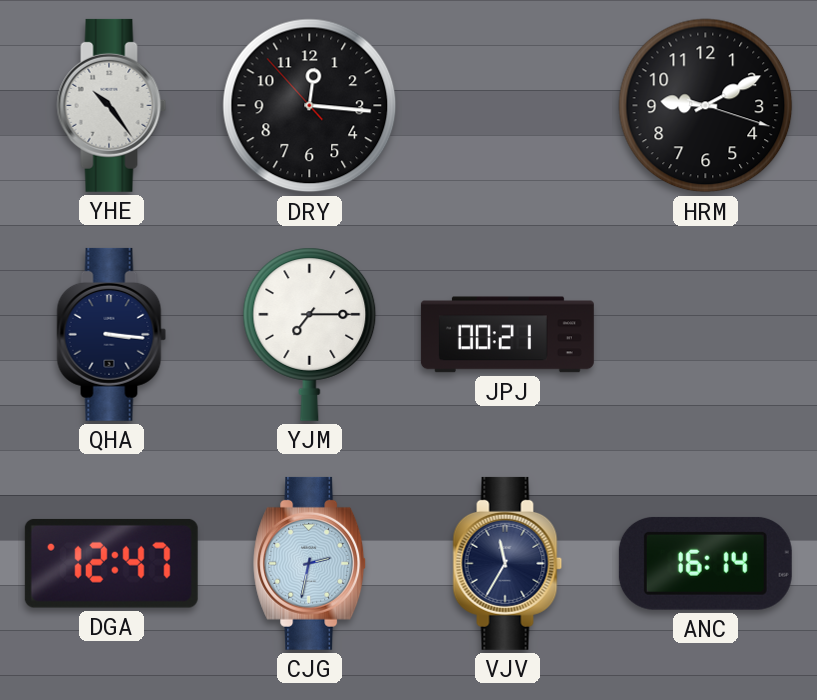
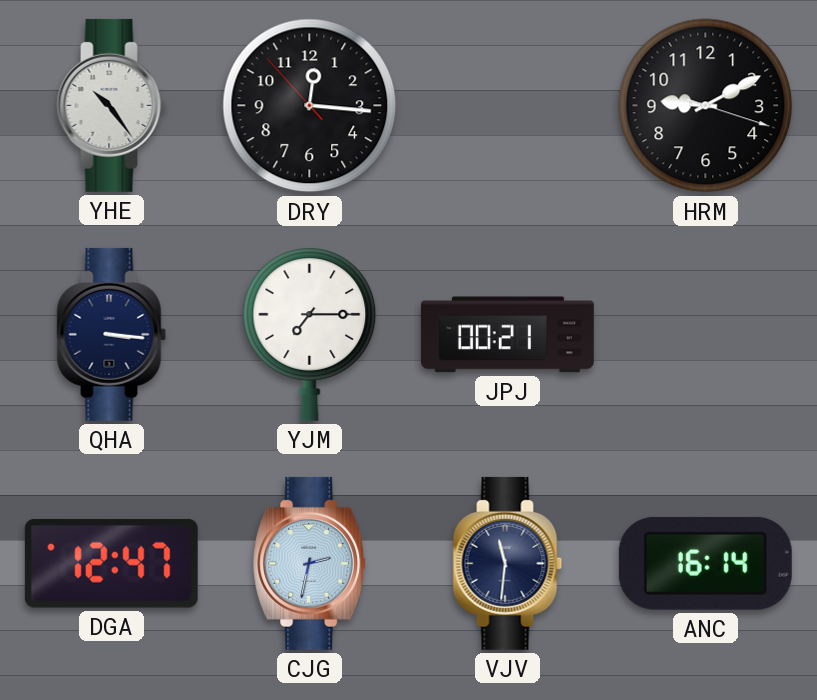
VJV: 11:35 -> 11:31 (508, 563)
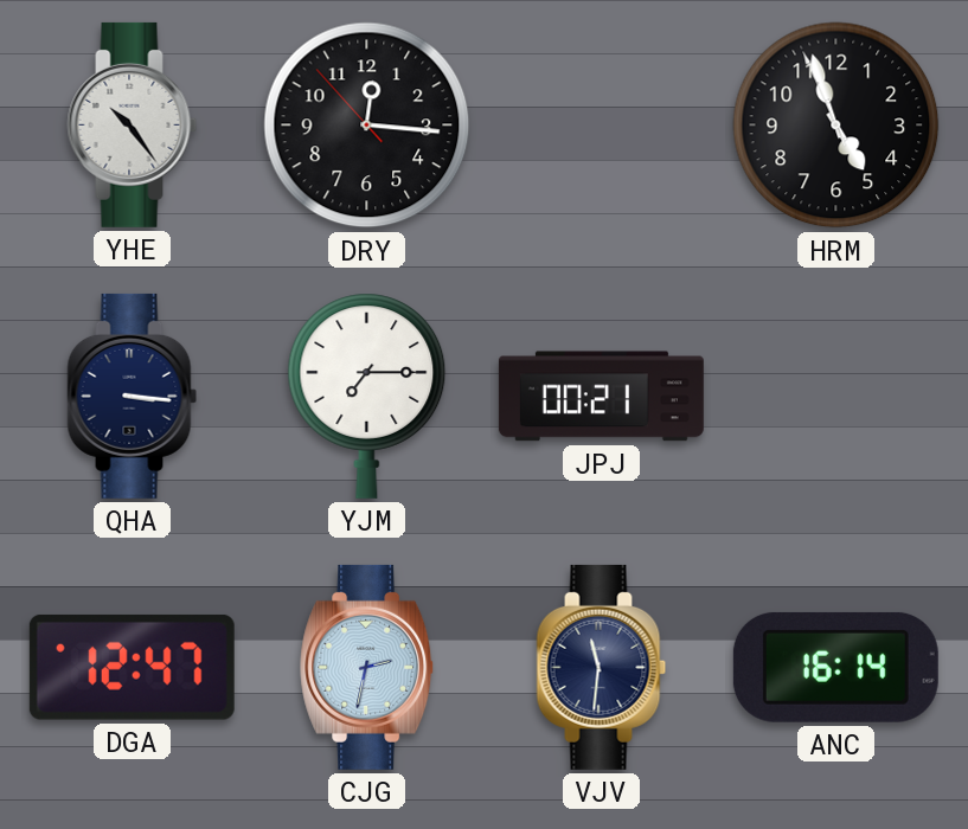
HRM: 9:10 -> 4:56 (836, 126)
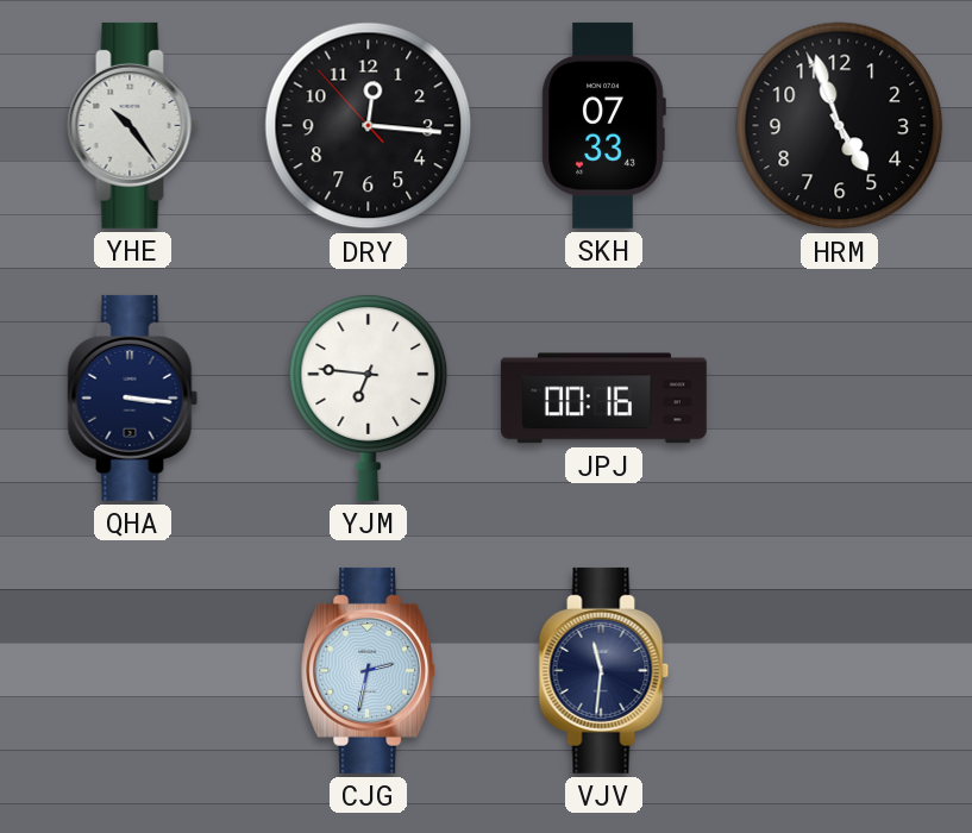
SKH: none -> 07:33 (603, 125)
YJM: 7:15 -> 6:46 (369, 397)
JPJ: 00:21 -> 00:16 (603, 399)
DGA: 12:47 -> none (132, 667)
ANC: 16:14 -> none (835, 667)
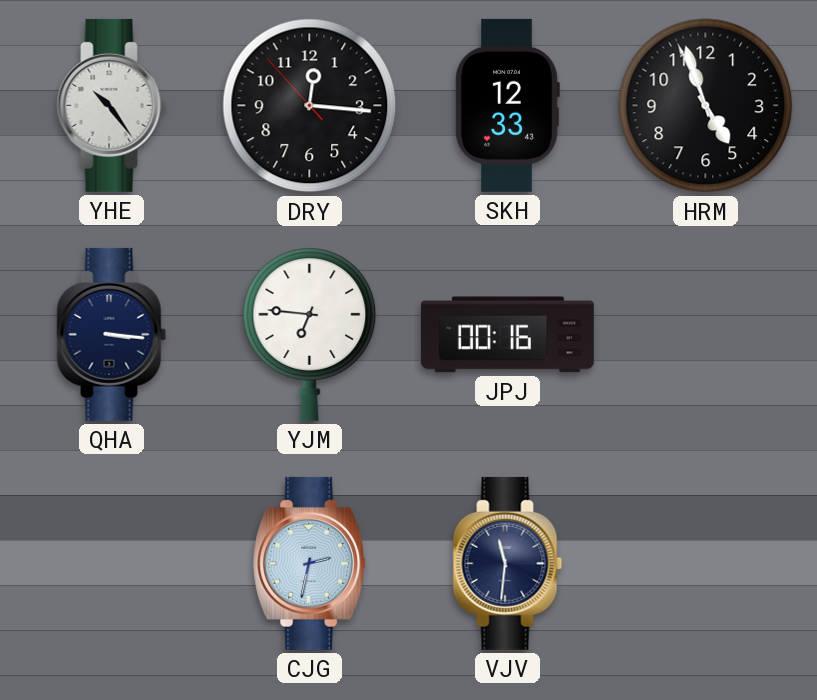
SKH: 07:33 -> 12:33 (507, 105)
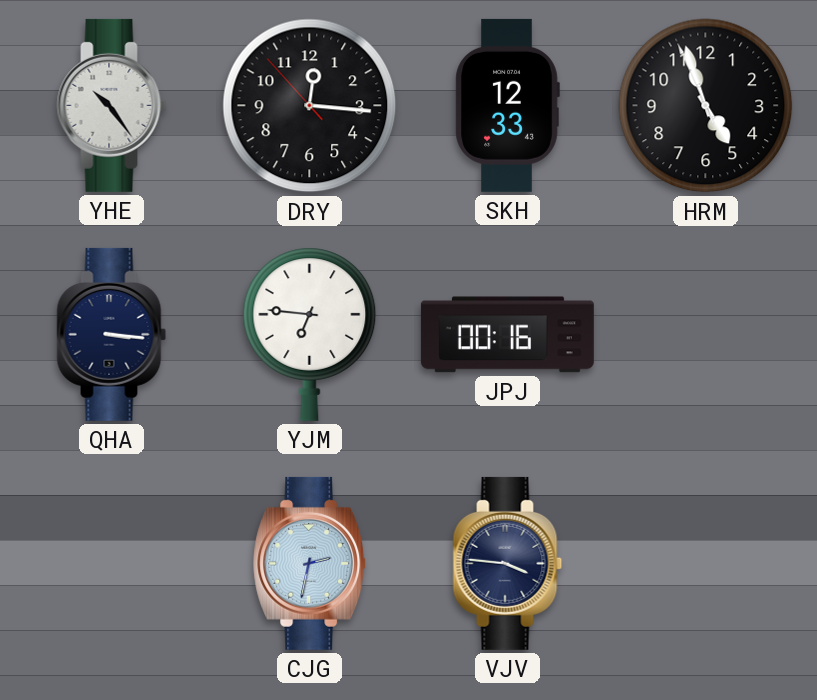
VJV: 11:31 -> 3:46 (508, 563)
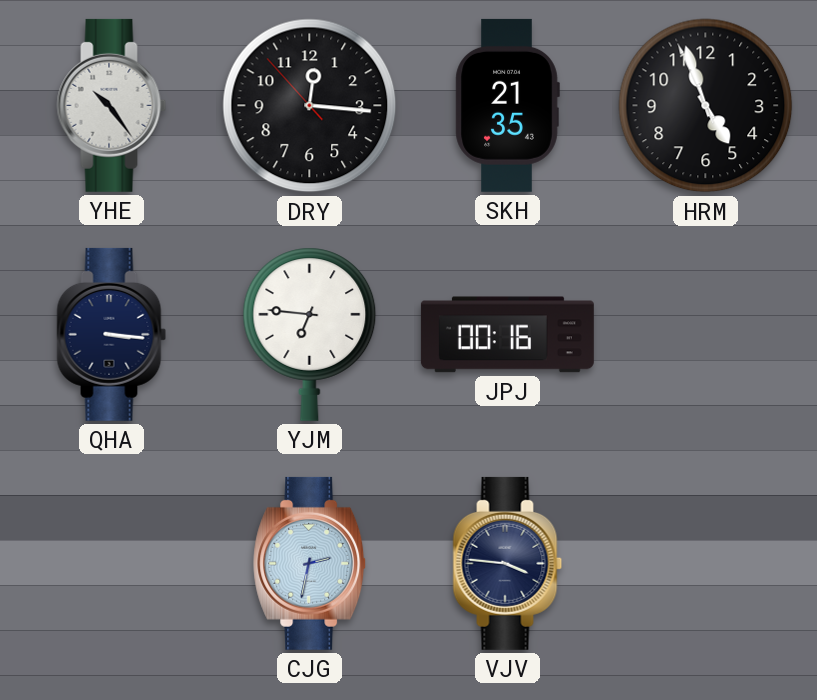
SKH: 12:33 -> 21:35 (507, 105)
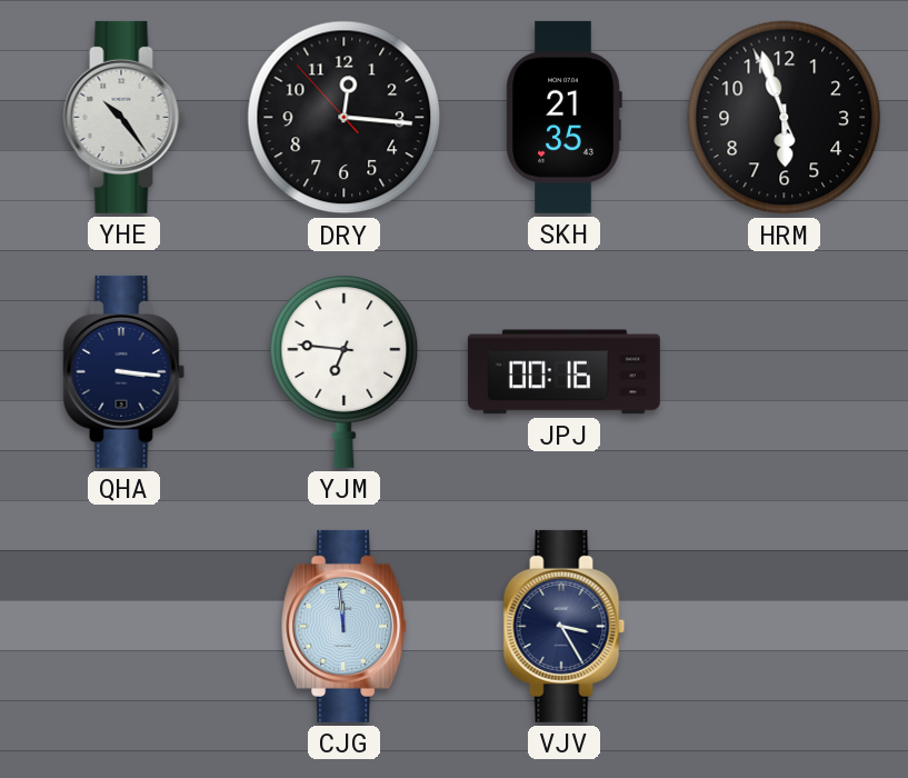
HRM: 4:56 -> 5:56 (785, 118)
CJG: 2:32 -> 11:59 (345, 626)
VJV: 3:46 -> 3:25 (565, 626)
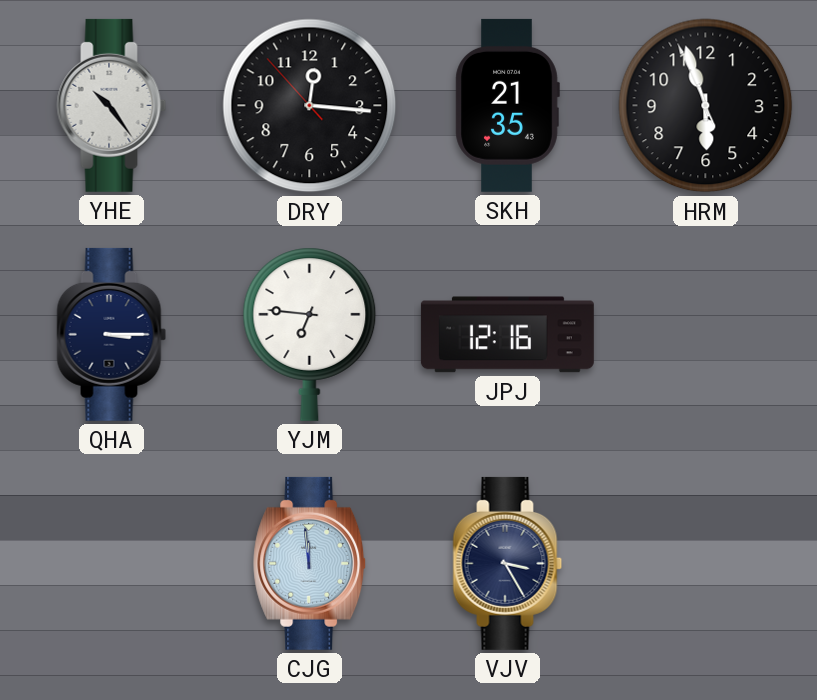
QHA: 3:16 -> 3:15 (112, 334)
JPJ: 00:16 -> 12:16 (507, 335)
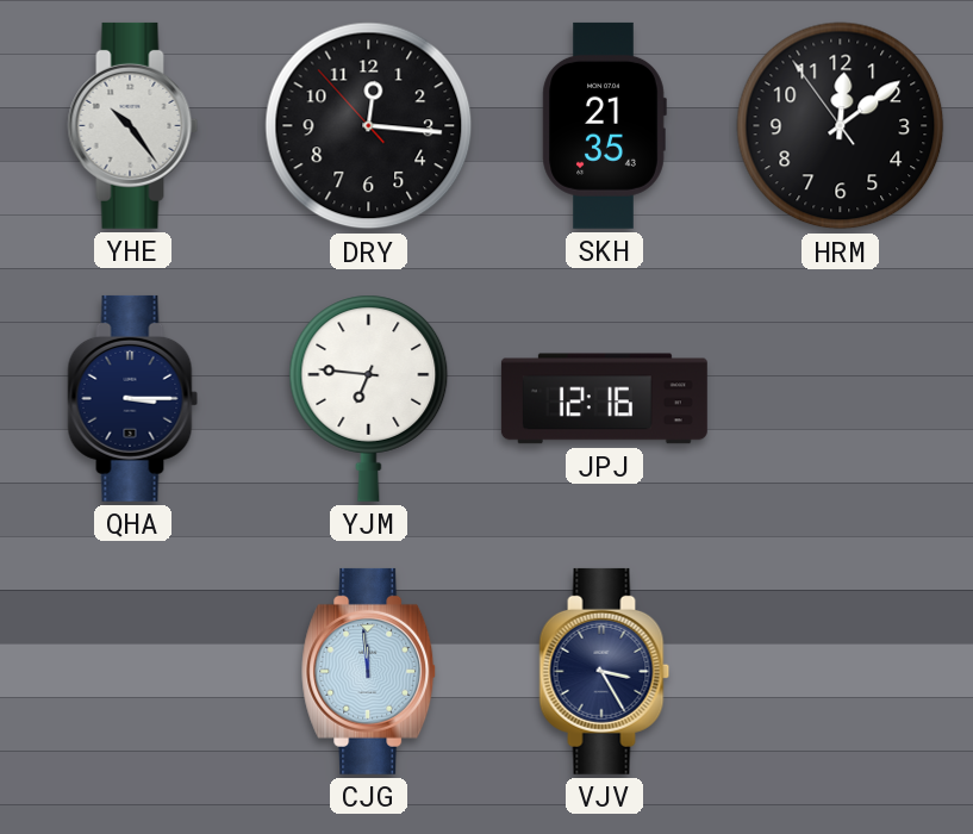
HRM: 5:56 -> 12:08 (841, 126)
